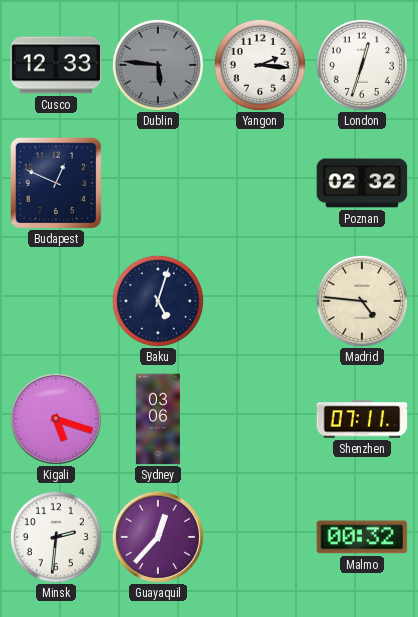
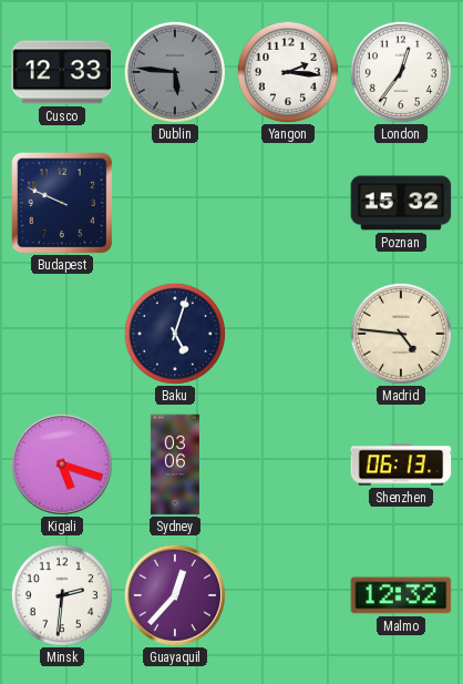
London: 12:33 -> 12:36 (401, 72)
Budapest: 12:49 -> 9:49 (62, 203)
Poznan: 02:32 -> 15:32 (401, 203)
Shenzhen: 07:11 -> 06:13 (401, 464)
Malmo: 00:32 -> 12:32 (401, 595)
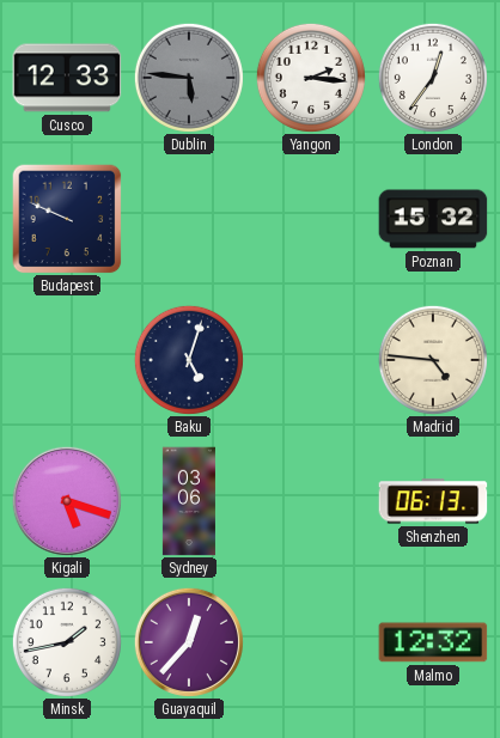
Minsk: 2:31 -> 1:43 (67, 642)
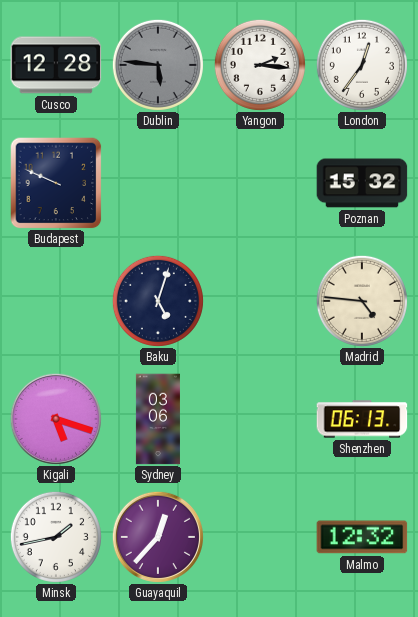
Cusco: 12:33 -> 12:28 (56, 65)
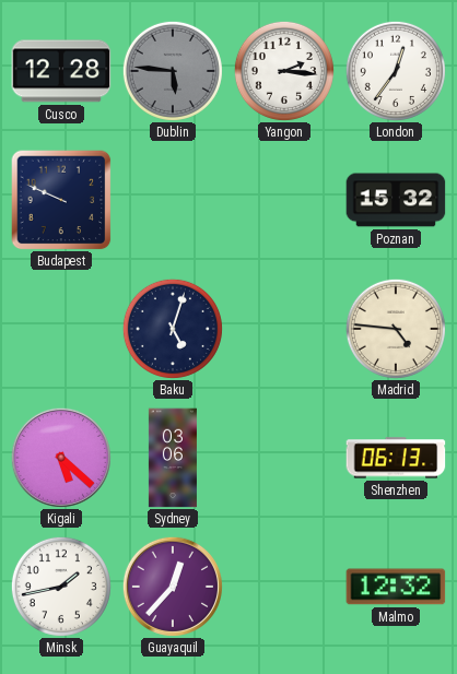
Kigali: 5:18 -> 5:22 (61, 458)
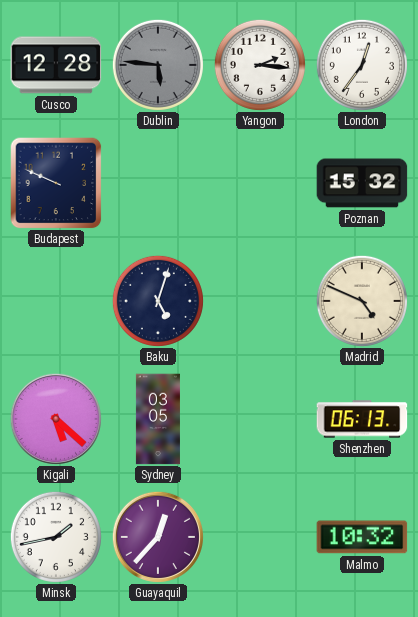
Madrid: 4:46 -> 4:49 (362, 301)
Sydney: 03:06 -> 03:05 (158, 419)
Malmo: 12:32 -> 10:32 (362, 537)
